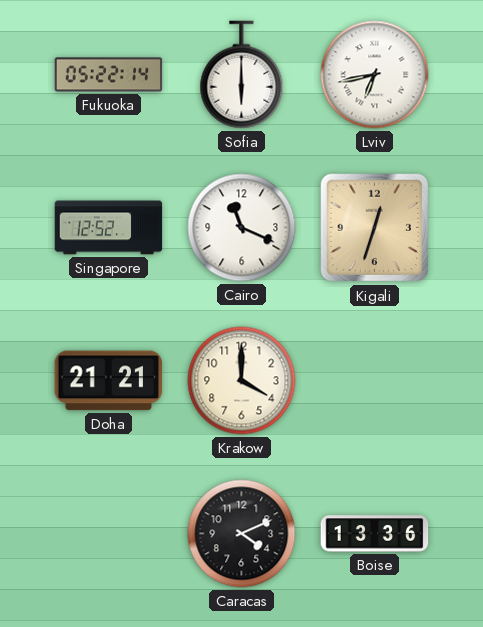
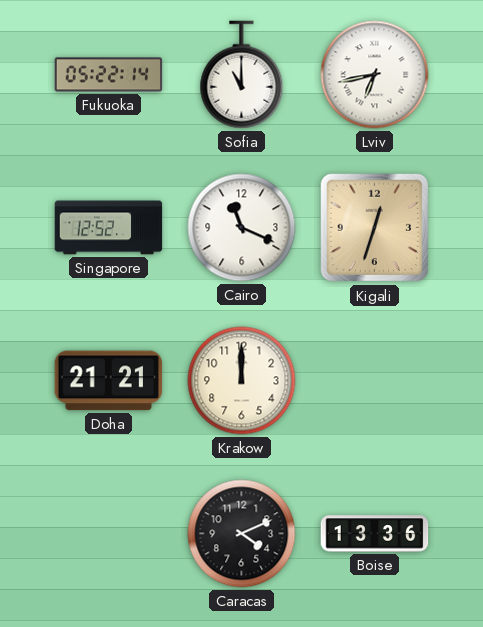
Sofia: 6:00 -> 11:00 (242, 75)
Krakow: 4:00 -> 12:00 (242, 381)
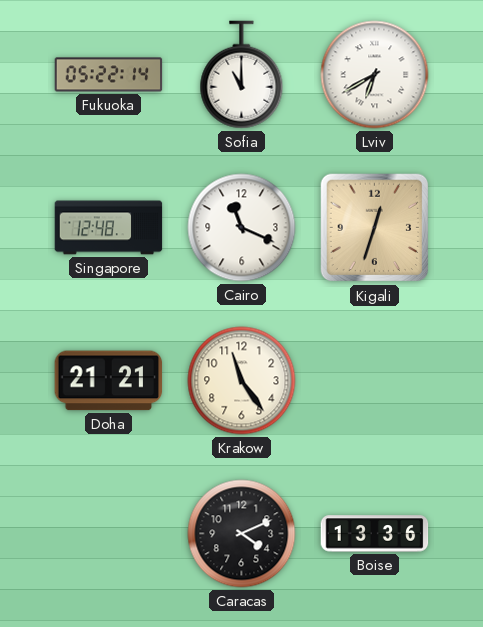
Lviv: 6:43 -> 6:40 (375, 75)
Singapore: 12:52 -> 12:48 (109, 228)
Krakow: 12:00 -> 11:24 (242, 381)
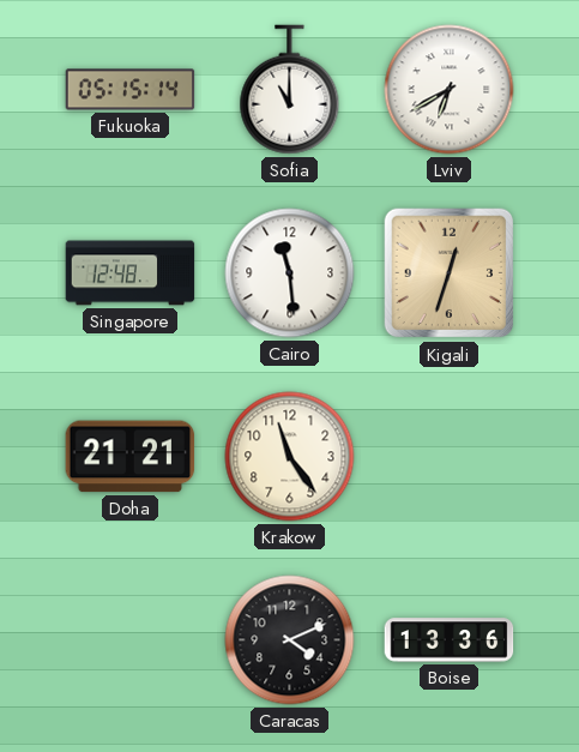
Fukuoka: 05:22 -> 05:15 (131, 90)
Cairo: 11:19 -> 11:29 (290, 273)
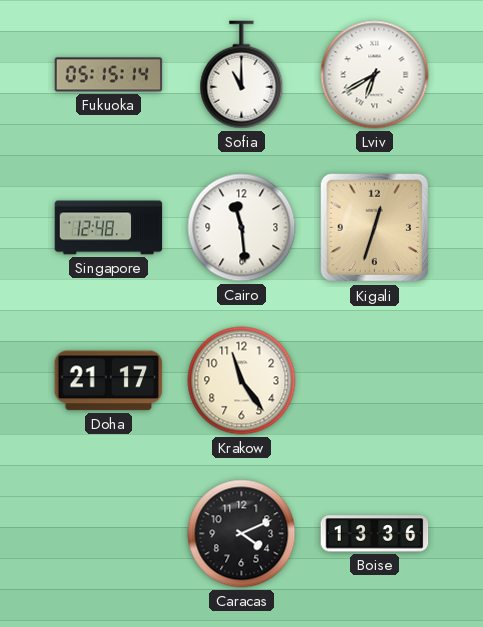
Doha: 21:21 -> 21:17 (109, 381)
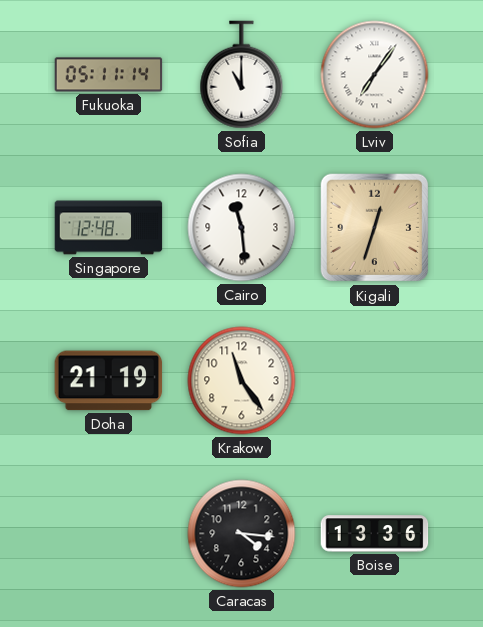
Fukuoka: 05:15 -> 05:11 (109, 75)
Lviv: 6:40 -> 7:06 (375, 75)
Doha: 21:17 -> 21:19 (109, 381)
Caracas: 4:11 -> 4:16 (242, 534)
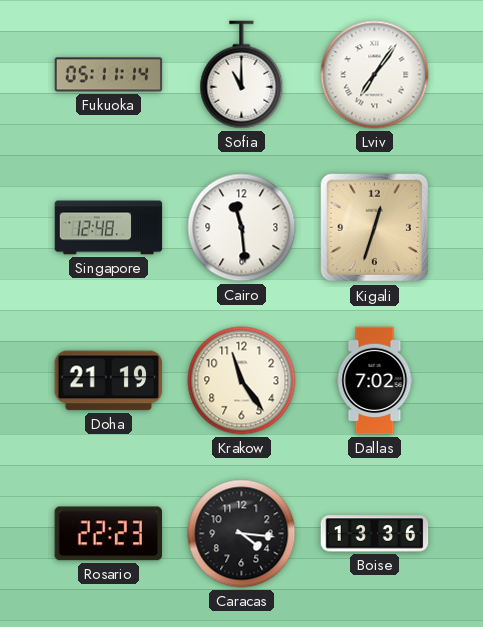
Dallas: none -> 7:02 (375, 381)
Rosario: none -> 22:23 (108, 534)
